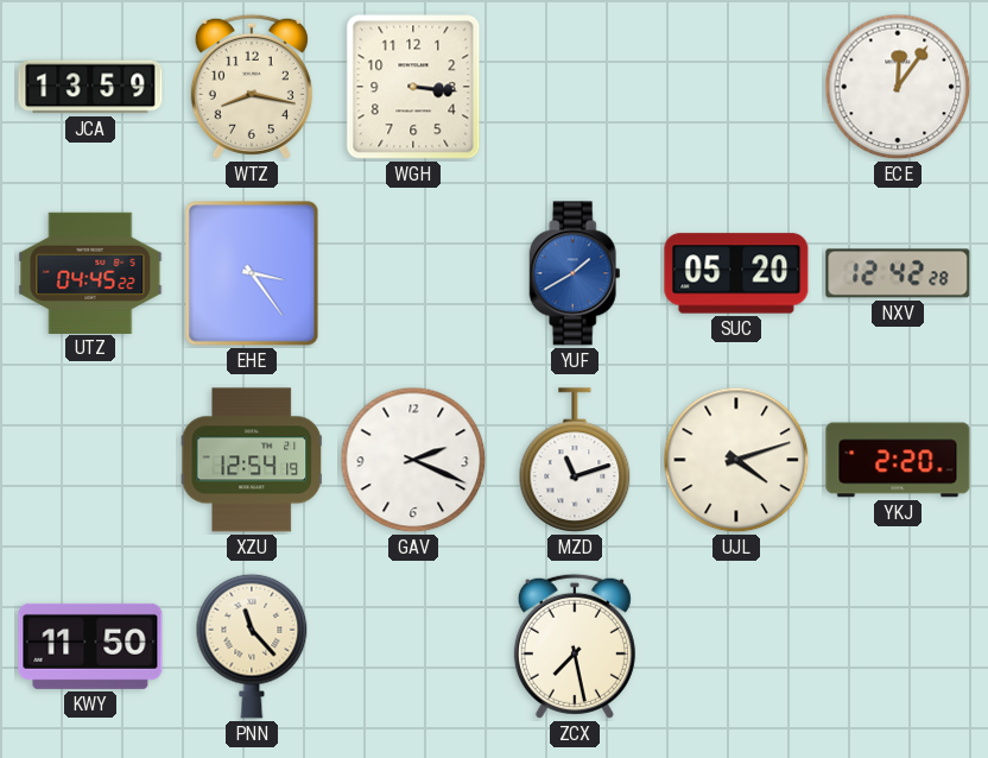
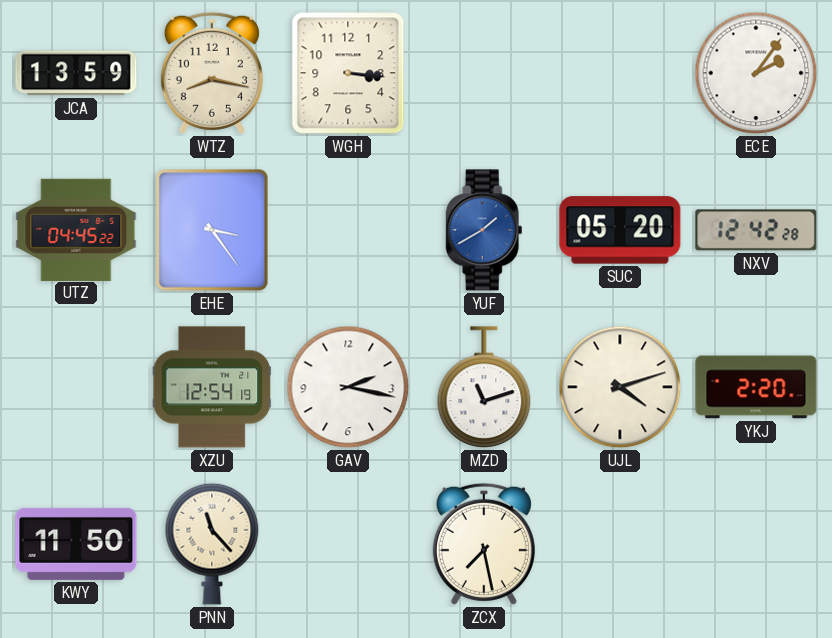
ECE: 12:06 -> 2:06 (756, 73)
GAV: 2:19 -> 2:17 (348, 387)
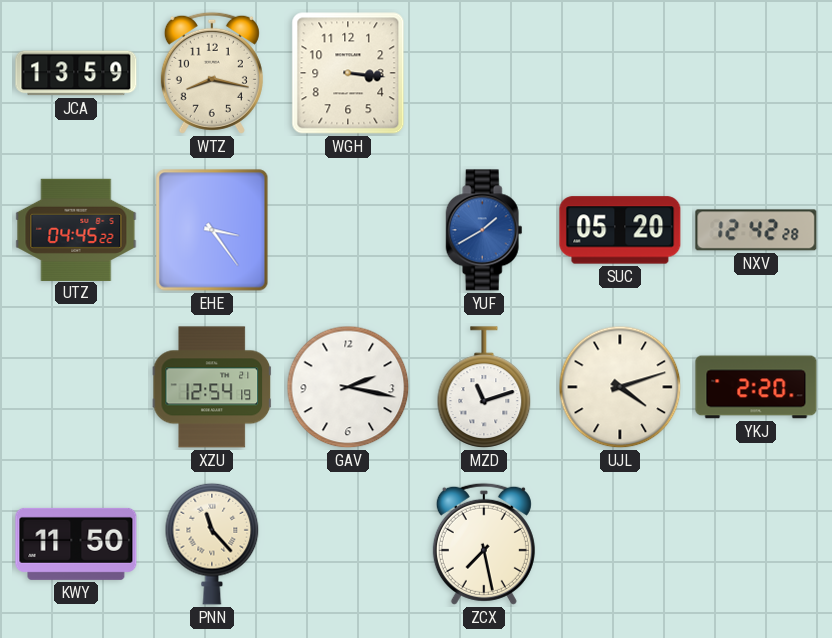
ECE: 2:06 -> none (756, 73)
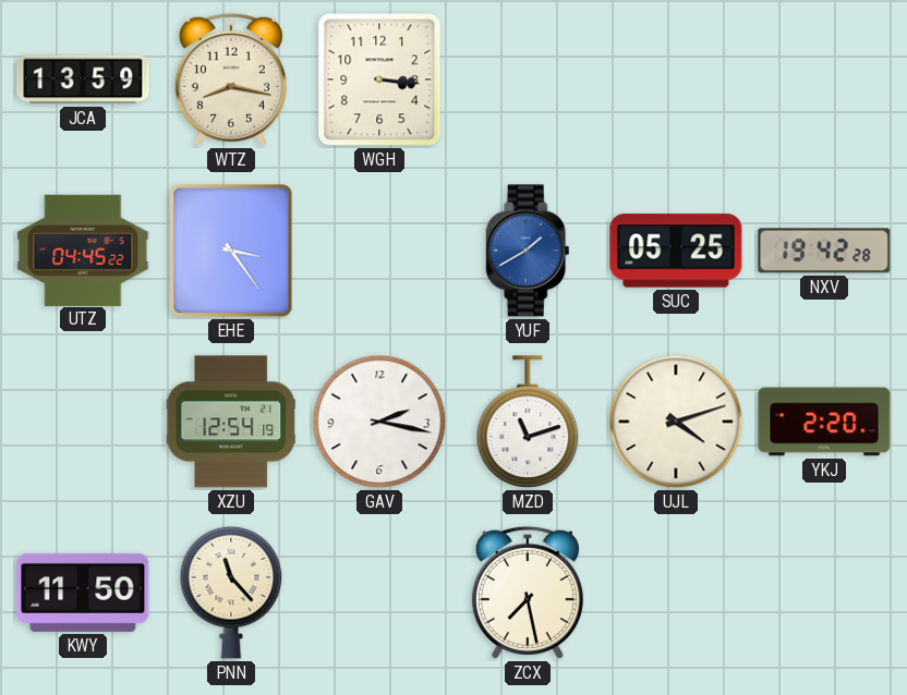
SUC: 05:20 -> 05:25 (676, 251)
NXV: 12:42 -> 19:42 (824, 251)
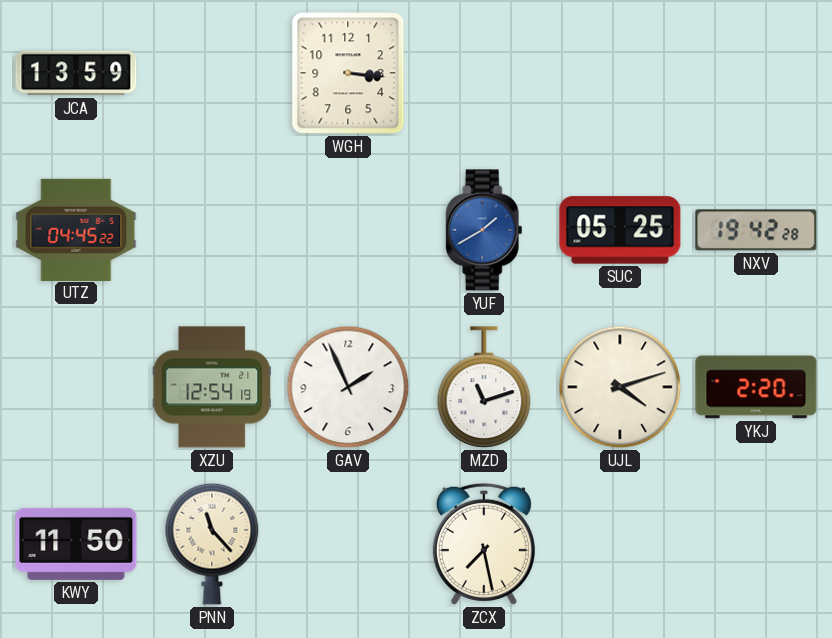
WTZ: 8:17 -> none (231, 80)
EHE: 3:24 -> none (231, 251)
GAV: 2:17 -> 1:56 (348, 387)
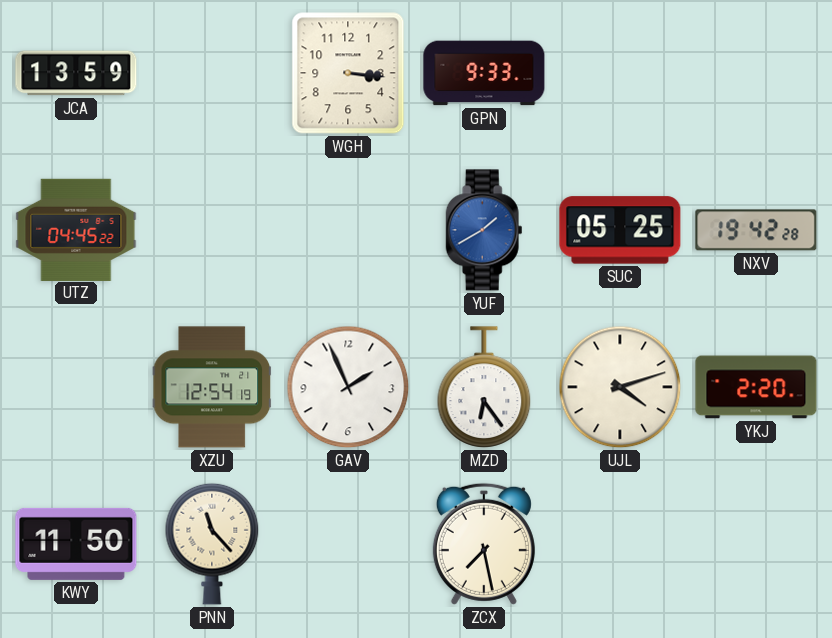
GPN: none -> 9:33 (484, 73)
MZD: 11:12 -> 6:24 (484, 387)
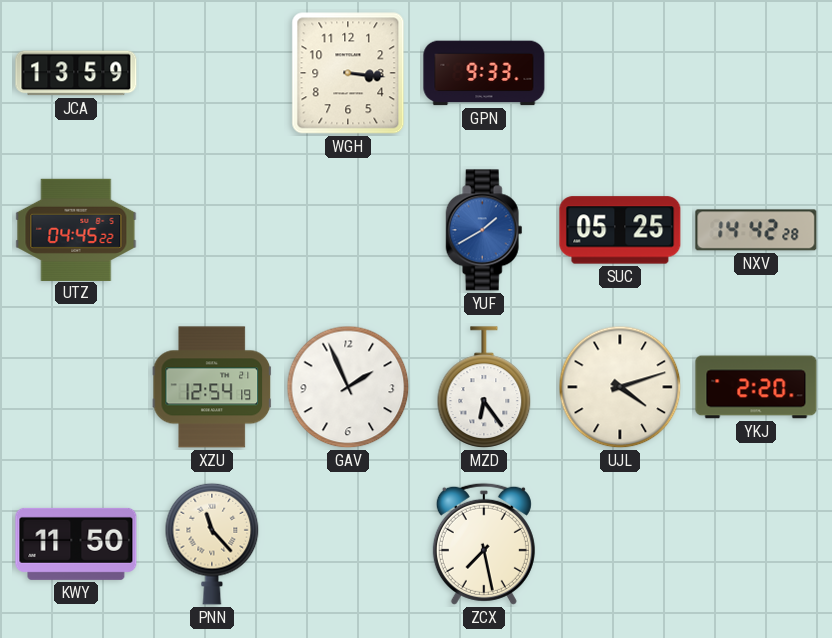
NXV: 19:42 -> 14:42 (756, 230)
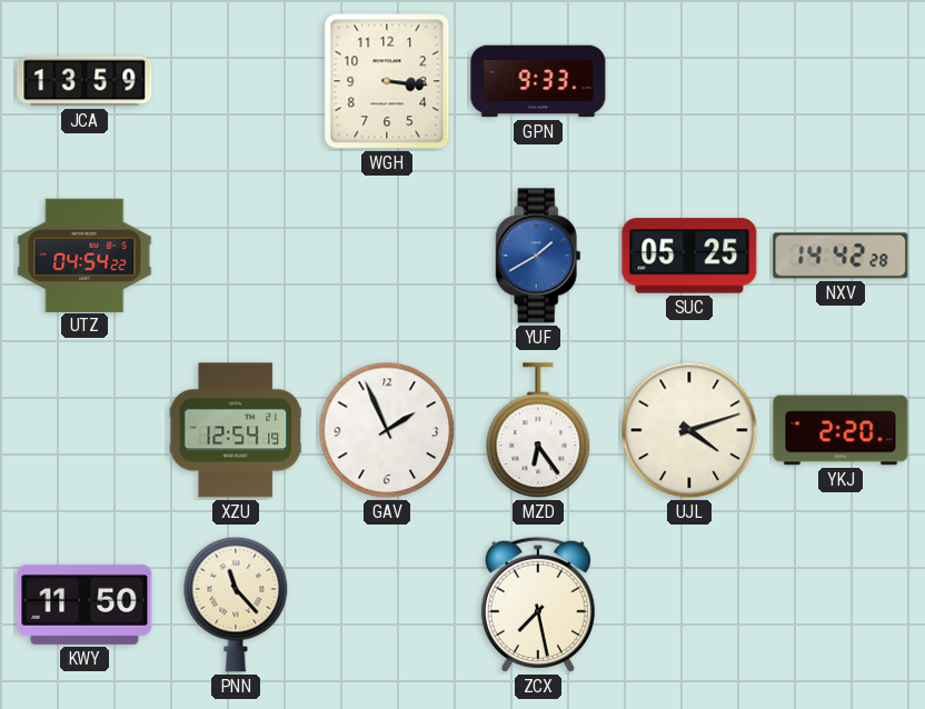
UTZ: 04:45 -> 04:54 (84, 254)
